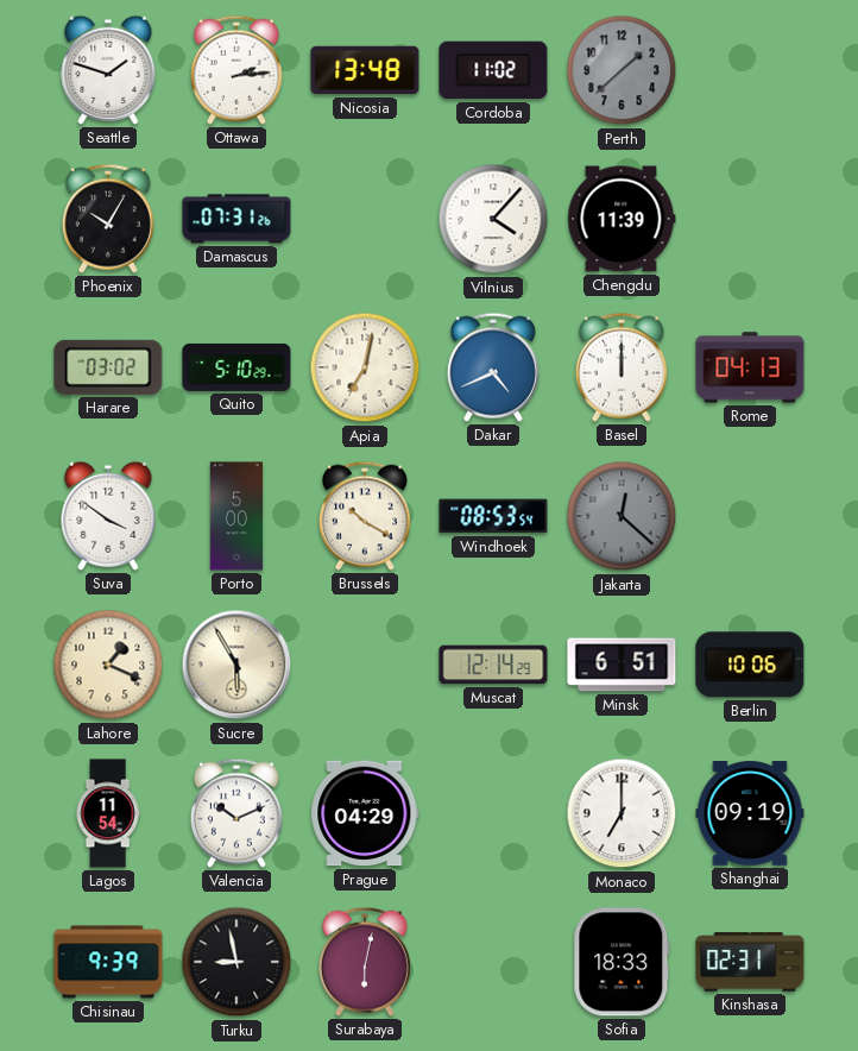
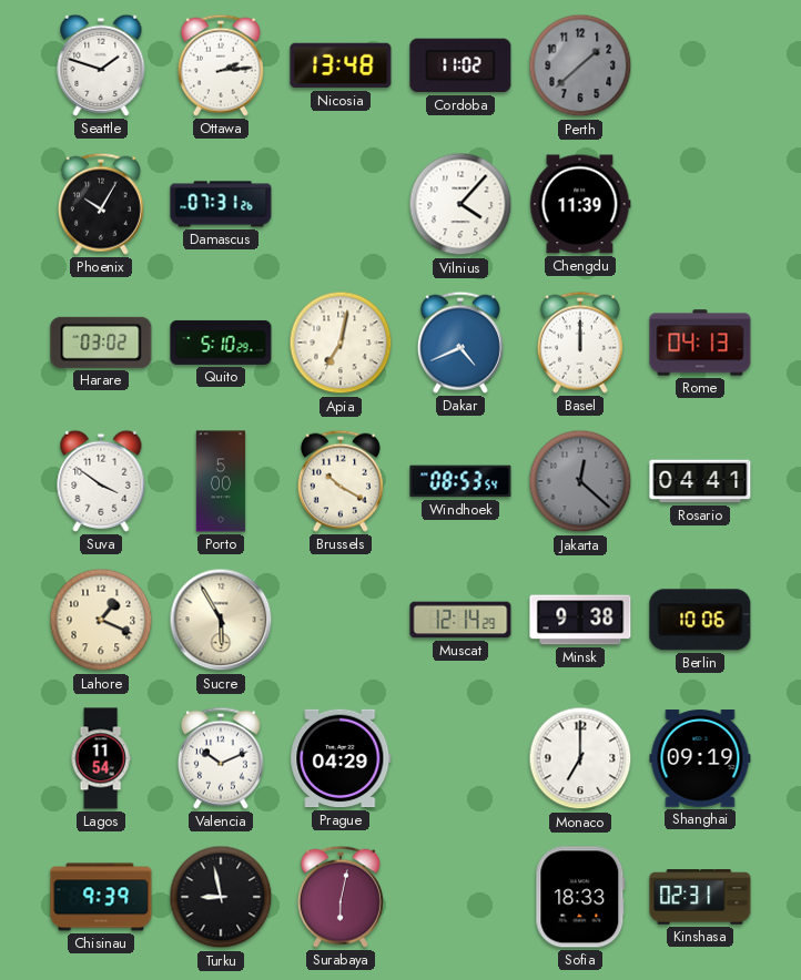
Rosario: none -> 04:41 (700, 481)
Minsk: 6:51 -> 9:38 (580, 620)
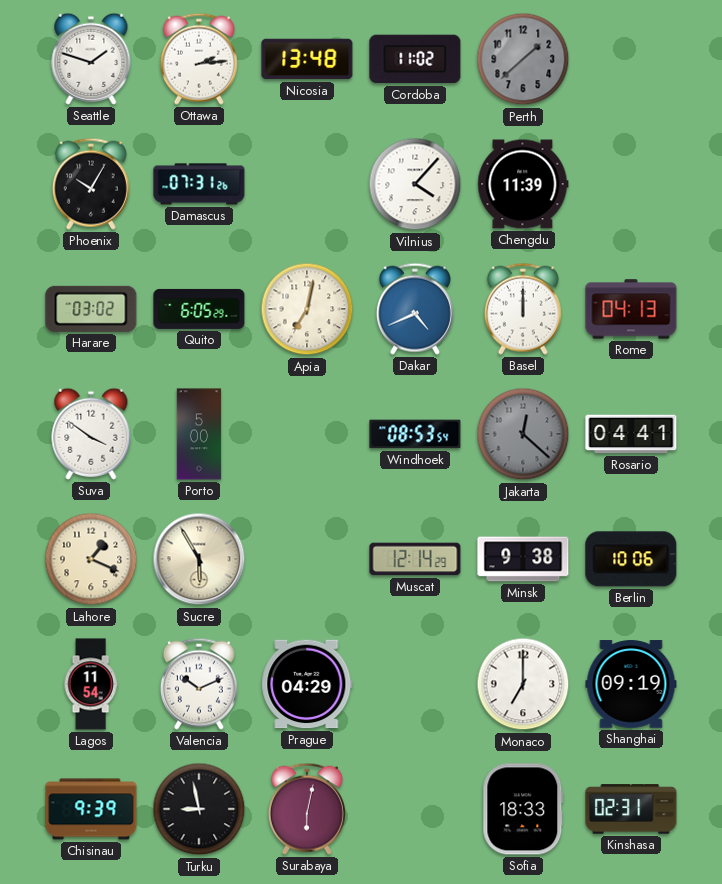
Quito: 5:10 -> 6:05 (199, 309)
Brussels: 10:20 -> none (341, 481)
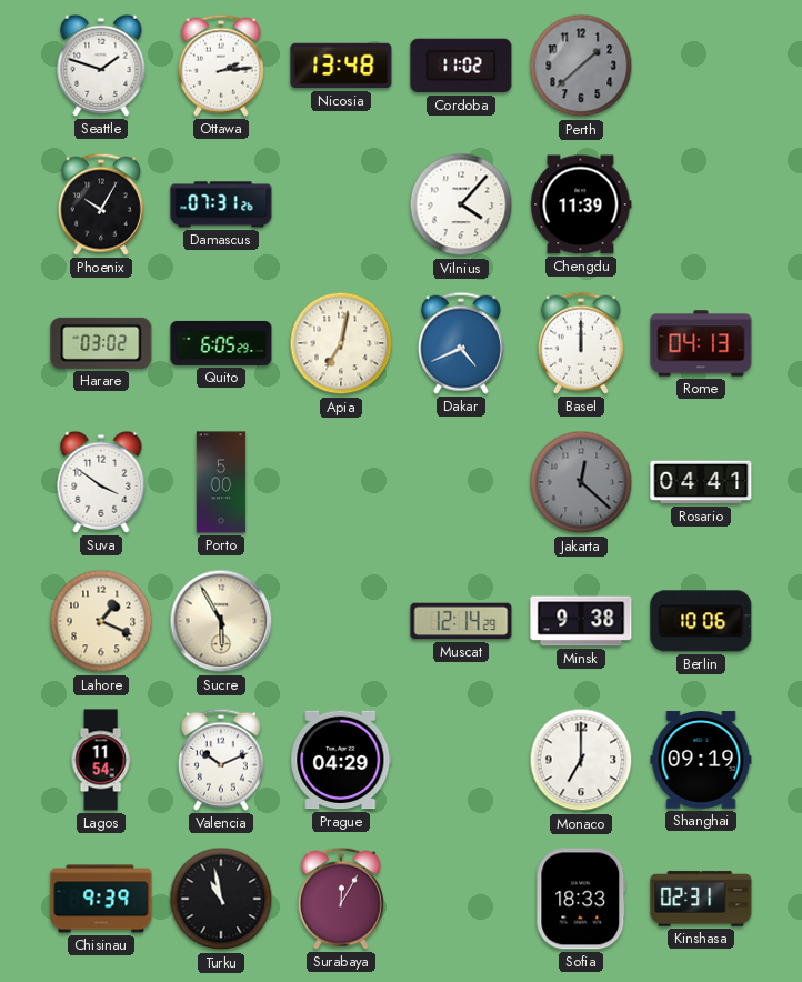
Windhoek: 08:53 -> none (415, 434)
Turku: 8:58 -> 10:58 (221, 899)
Surabaya: 6:02 -> 12:05 (341, 899)
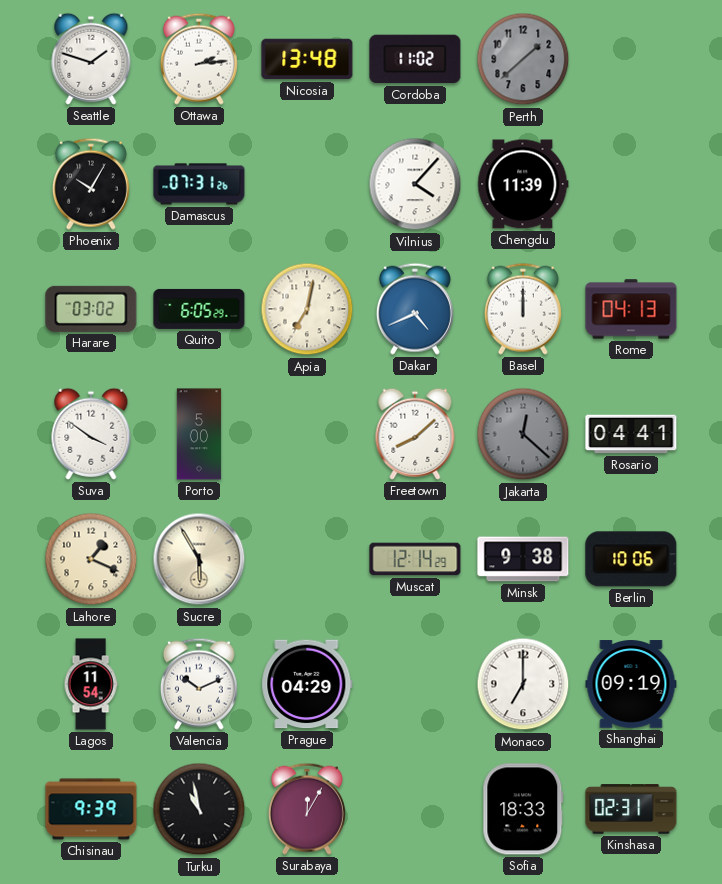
Freetown: none -> 8:08 (415, 434)
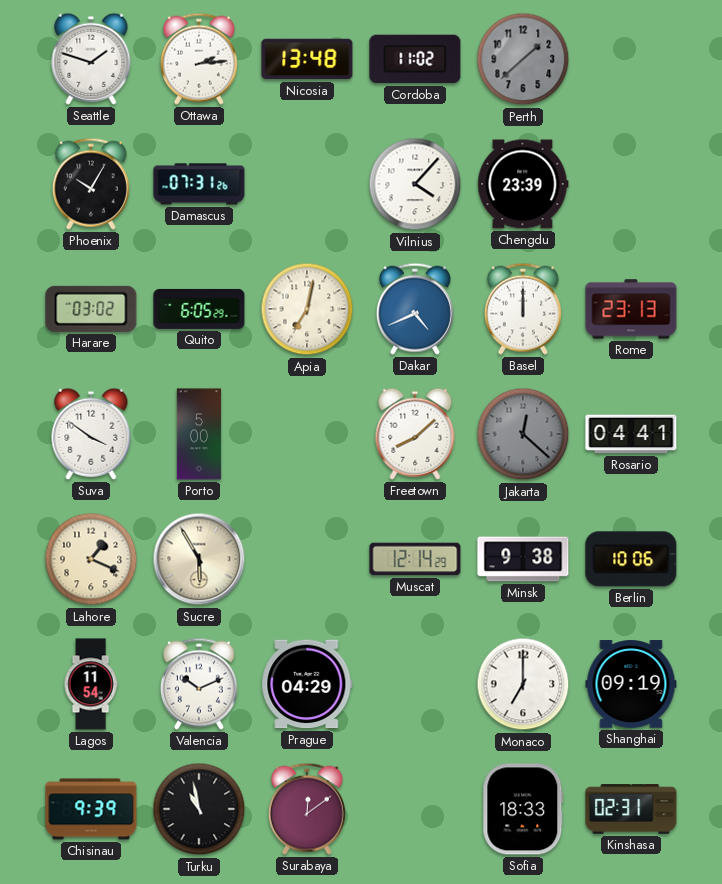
Chengdu: 11:39 -> 23:39 (523, 184)
Rome: 04:13 -> 23:13 (631, 309)
Surabaya: 12:05 -> 12:09 (307, 809)
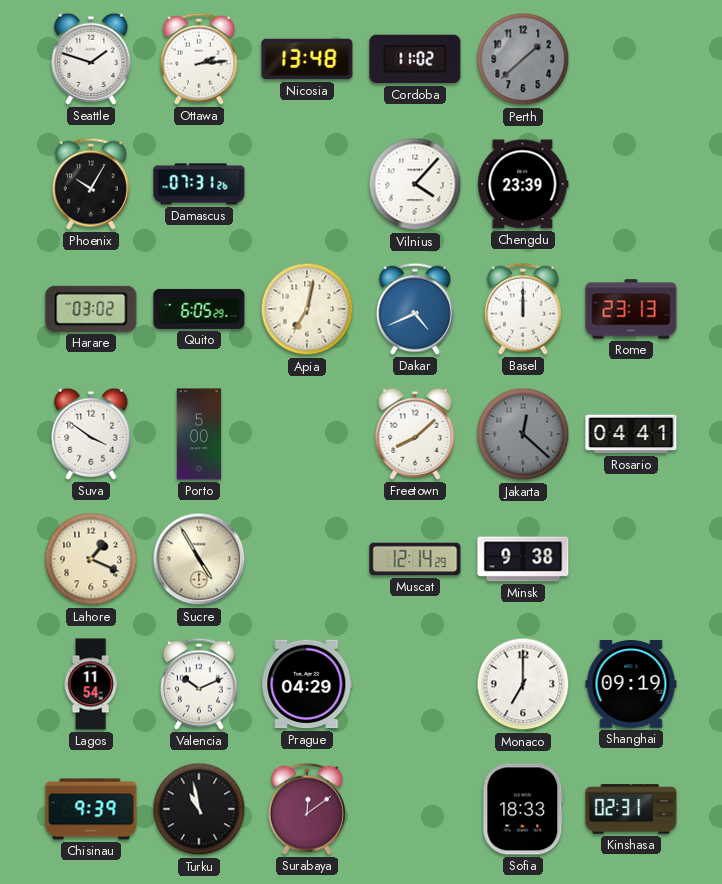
Sucre: 5:55 -> 4:55 (199, 559)
Berlin: 10:06 -> none (631, 559)
